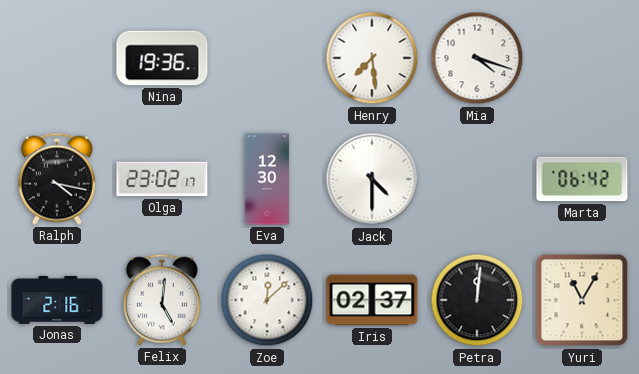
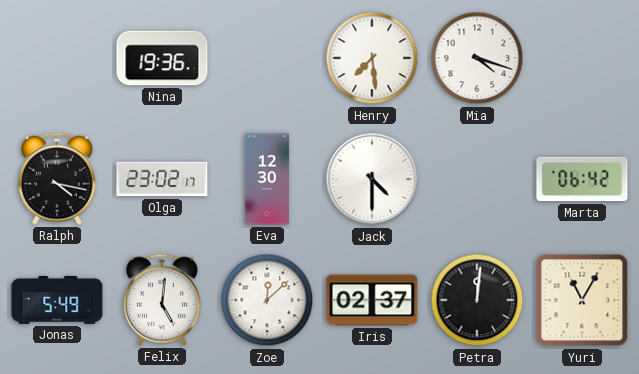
Jonas: 2:16 -> 5:49 (57, 300)
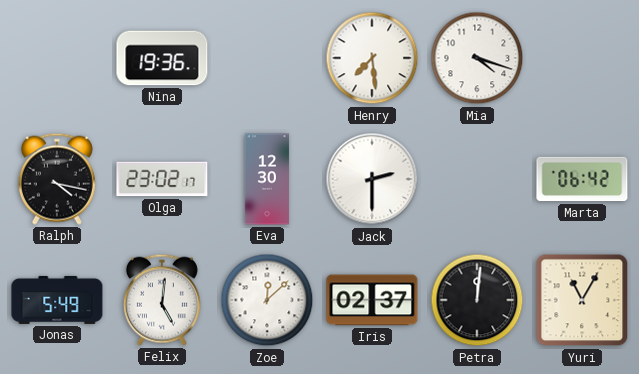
Jack: 4:30 -> 2:30 (372, 179)
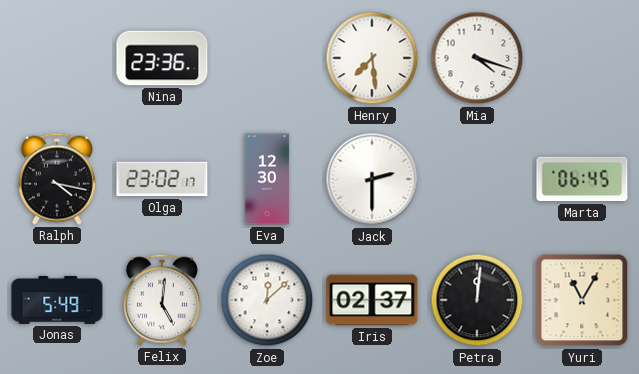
Nina: 19:36 -> 23:36 (162, 58)
Marta: 06:42 -> 06:45 (582, 179)
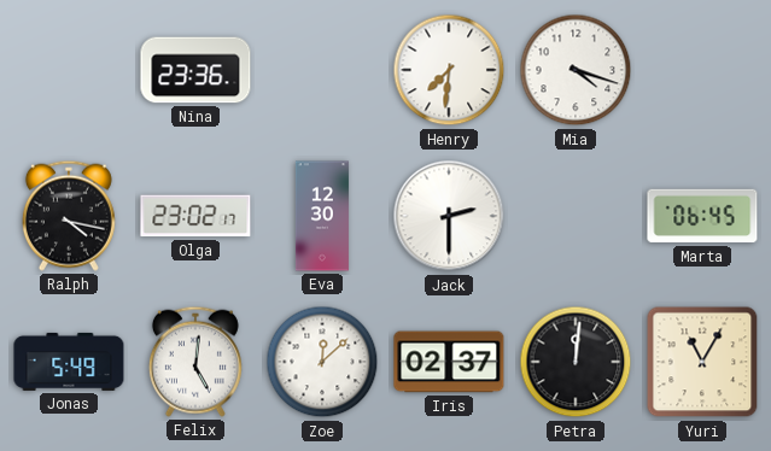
Henry: 7:29 -> 7:31 (449, 70)
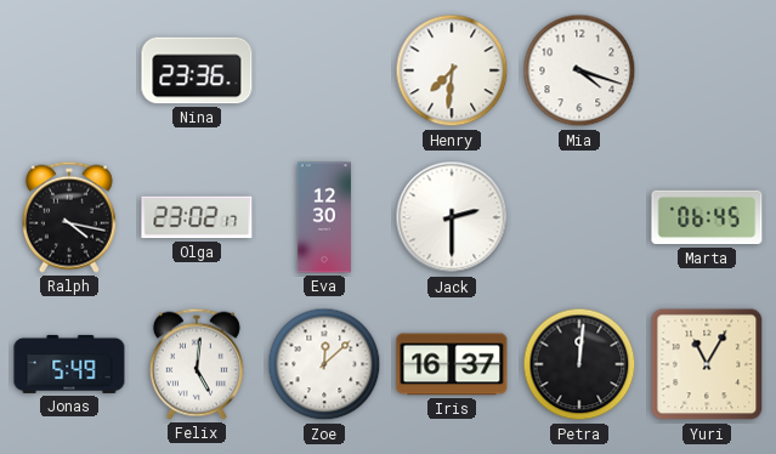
Iris: 02:37 -> 16:37 (452, 364)
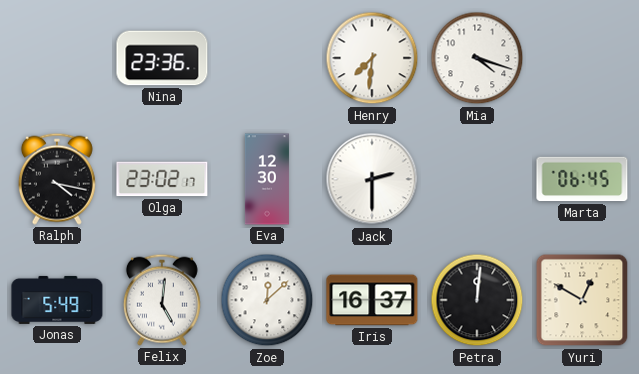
Yuri: 11:05 -> 12:50 (582, 300)
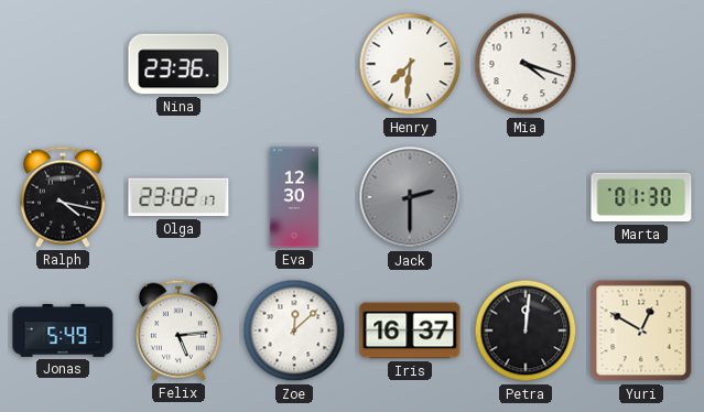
Jack dial: white -> grey (410, 197)
Marta: 06:45 -> 01:30 (641, 197)
Felix: 5:01 -> 5:14 (178, 330)
